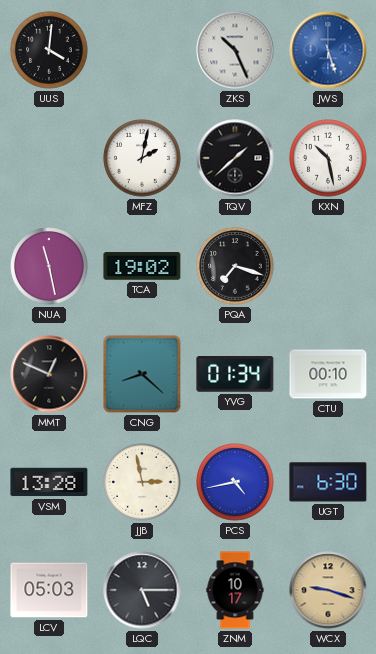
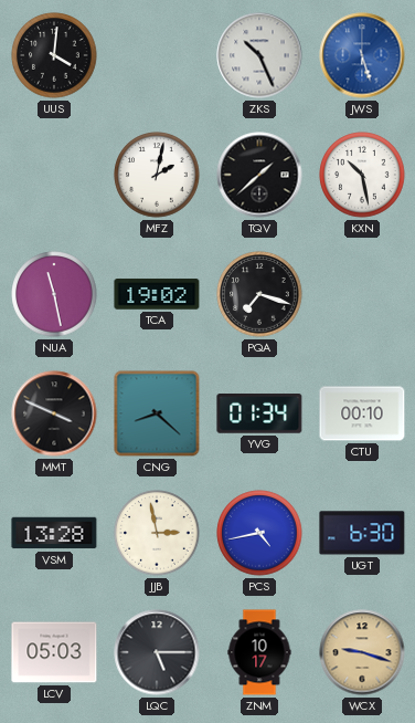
MMT: 12:49 -> 3:49 (54, 413)
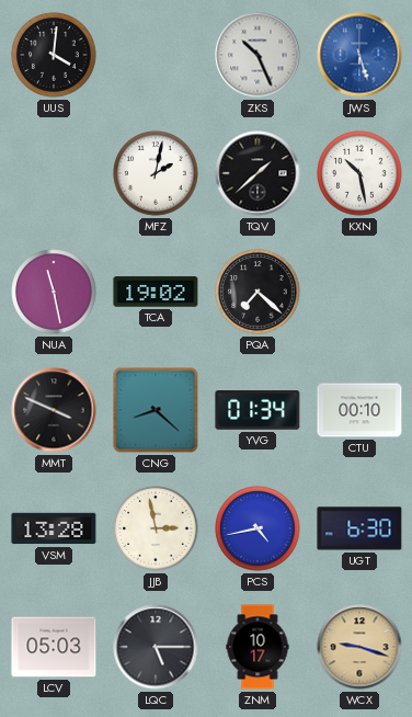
PQA: 7:18 -> 7:22 (257, 292)
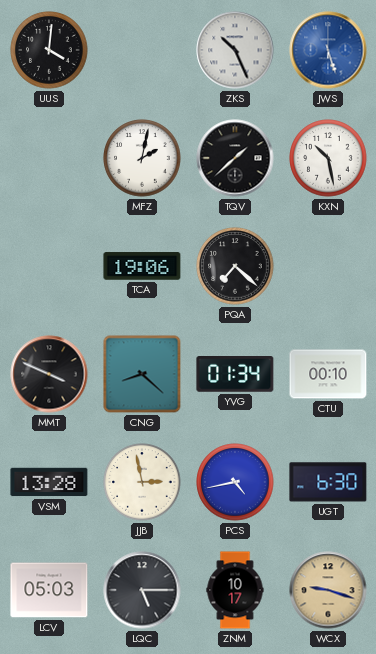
NUA: 11:28 -> none (54, 292)
TCA: 19:02 -> 19:06 (142, 266)
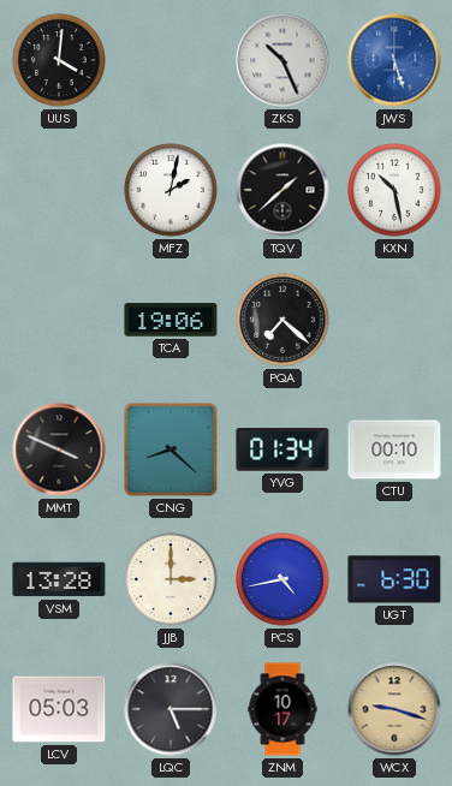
JJB: 2:58 -> 3:00 (171, 579)
